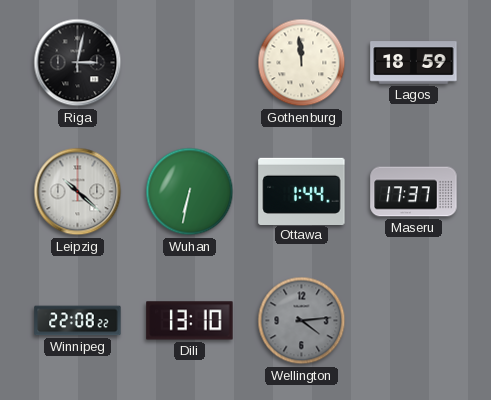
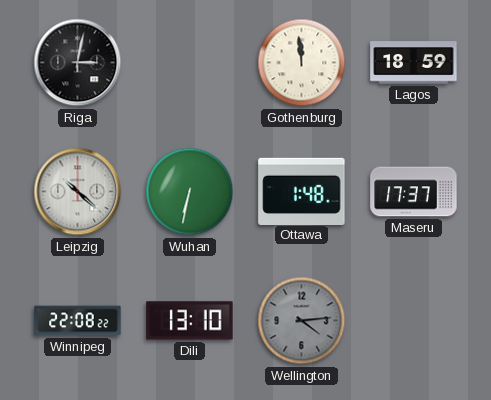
Ottawa: 1:44 -> 1:48 (302, 191)
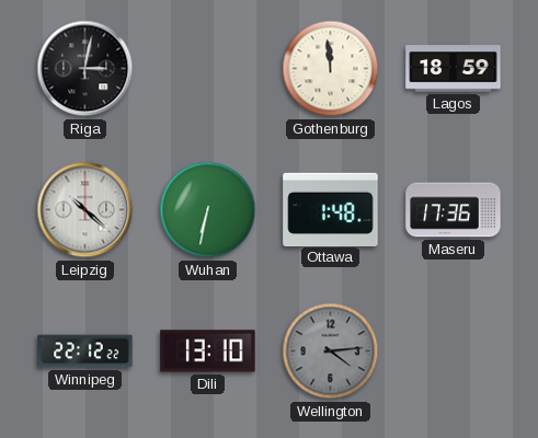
Maseru: 17:37 -> 17:36 (454, 210)
Winnipeg: 22:08 -> 22:12 (85, 351)
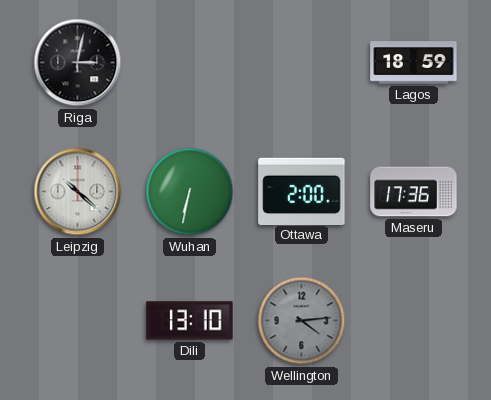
Gothenburg: 11:59 -> none (331, 69)
Ottawa: 1:48 -> 2:00 (302, 191)
Winnipeg: 22:12 -> none (85, 351)
